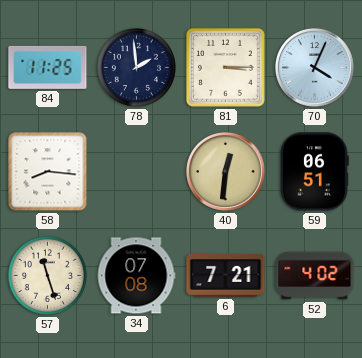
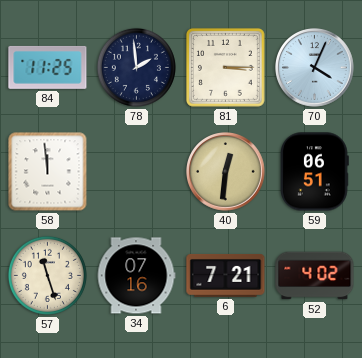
58: 8:16 -> 11:59 (48, 172)
34: 07:08 -> 07:16 (136, 276)
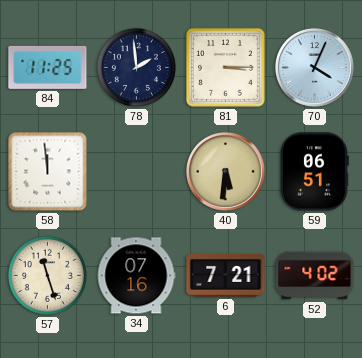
40: 12:31 -> 5:31 (226, 172)
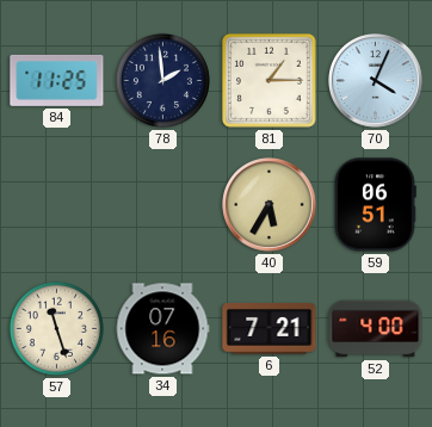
81: 3:15 -> 1:15 (269, 80)
58: 11:59 -> none (48, 172)
40: 5:31 -> 5:35 (270, 205)
52: 4:02 -> 4:00 (376, 329)
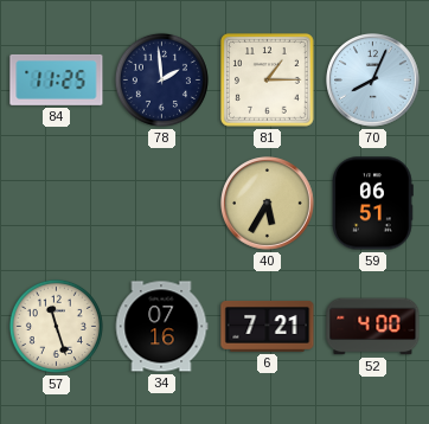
70: 4:04 -> 8:04 (373, 81)
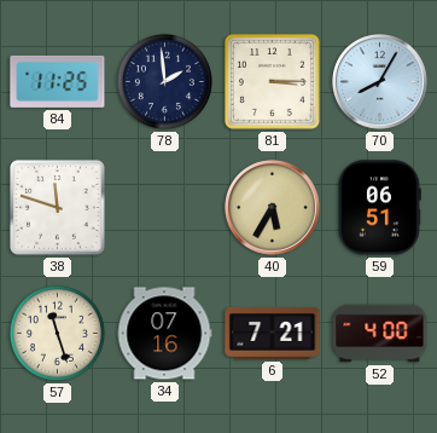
81: 1:15 -> 3:15 (272, 81)
70: 8:04 -> 8:05 (380, 82)
38: none -> 11:48 (57, 207)
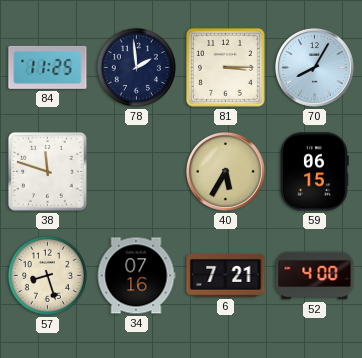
59: 06:51 -> 06:15 (315, 172)
57: 11:27 -> 8:27 (47, 275)
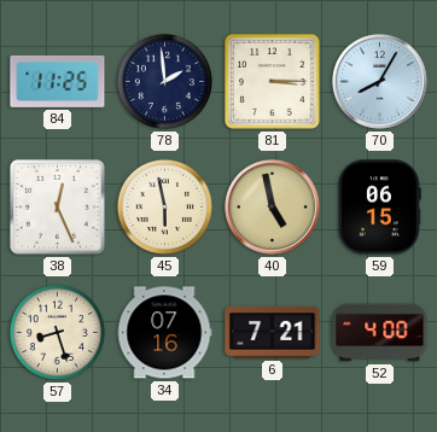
38: 11:48 -> 12:26 (57, 206)
45: none -> 5:58 (164, 206)
40: 5:35 -> 4:58 (273, 208)
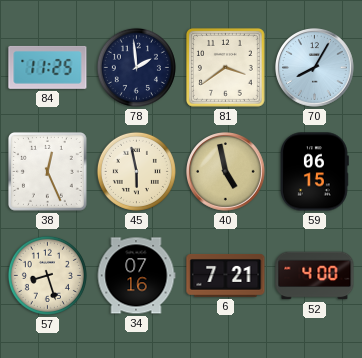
81: 3:15 -> 3:39 (225, 67)
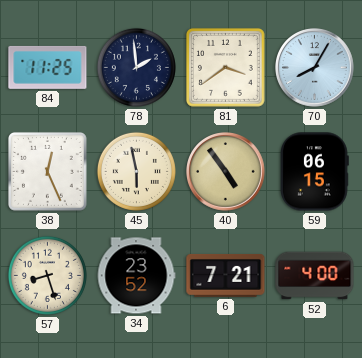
40: 4:58 -> 4:54 (226, 172)
34: 07:16 -> 23:52 (136, 276)
